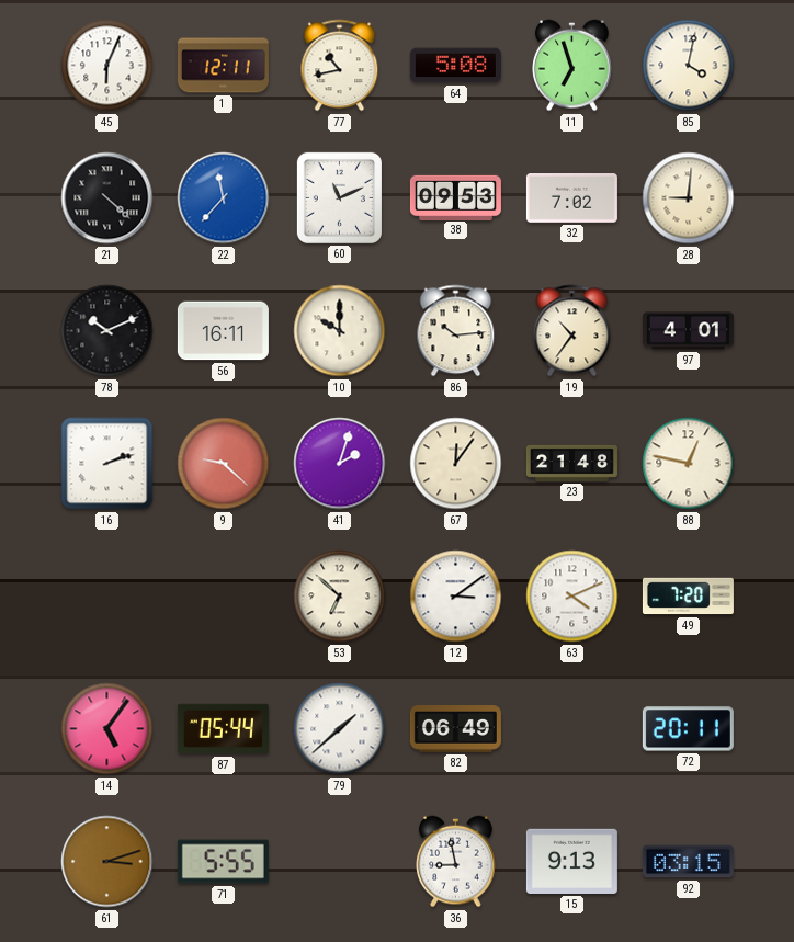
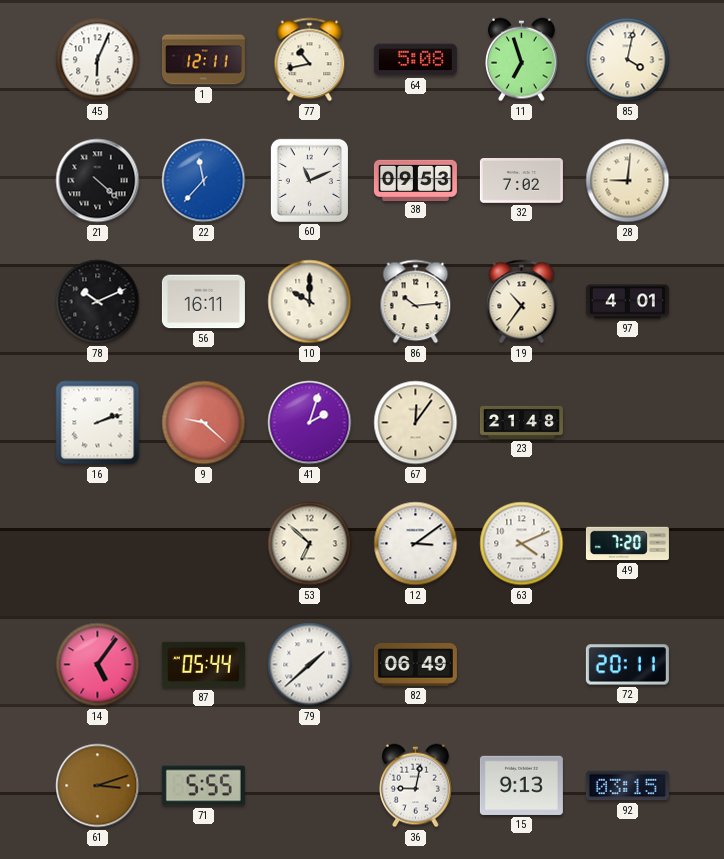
88: 12:47 -> none (689, 464)
36: 8:58 -> 9:02 (416, 786)
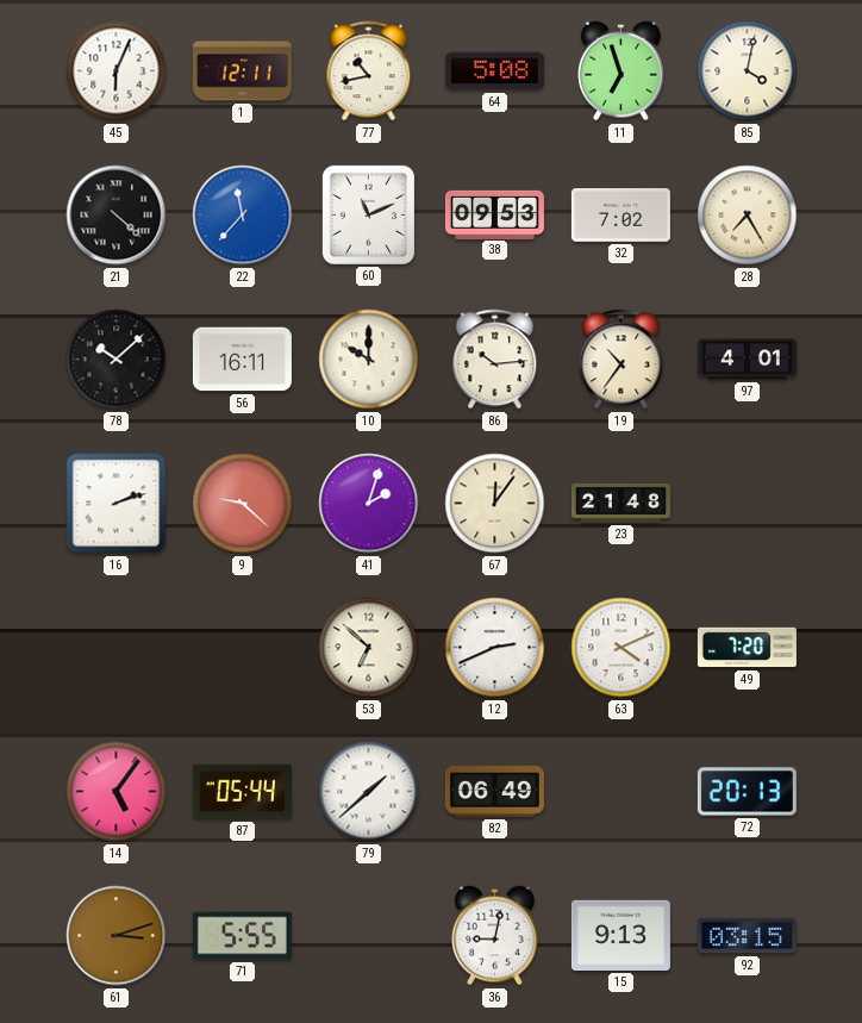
28: 9:01 -> 7:25 (748, 216)
78: 10:11 -> 10:08 (117, 360)
12: 3:09 -> 2:41 (495, 648)
72: 20:11 -> 20:13 (747, 792)
